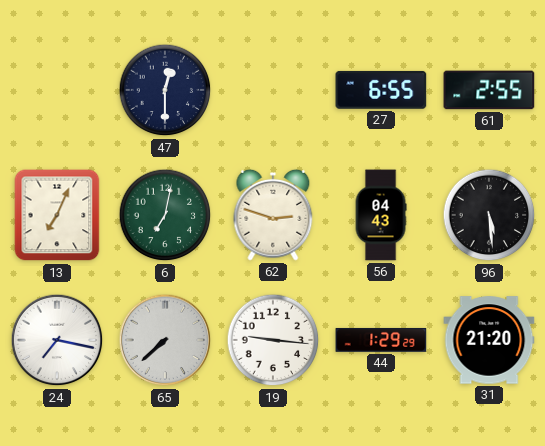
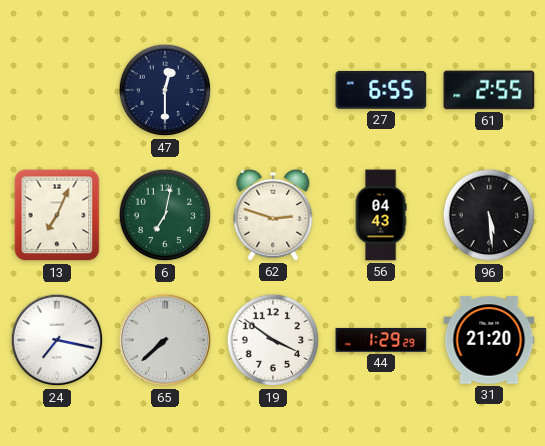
19: 9:16 -> 3:51 (273, 340)
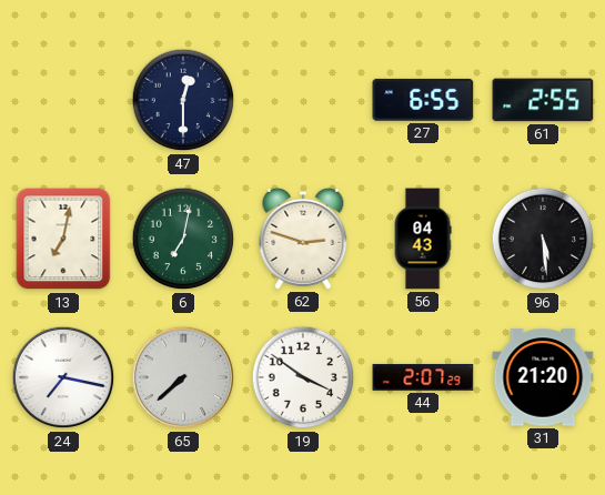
13: 7:04 -> 7:02 (63, 239)
44: 1:29 -> 2:07 (423, 377)
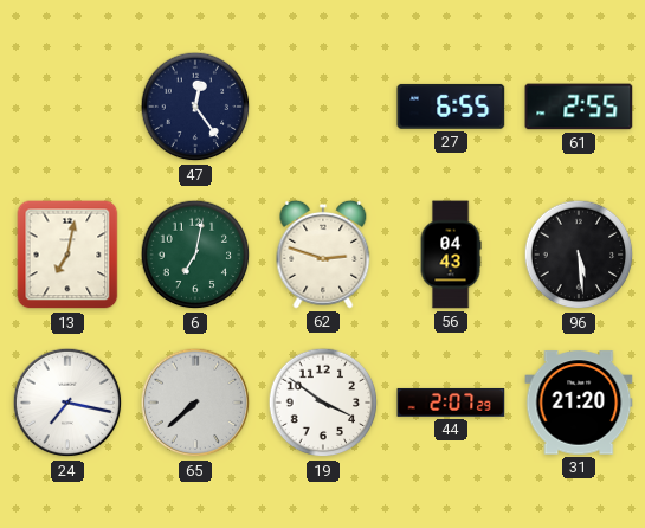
47: 12:30 -> 12:24 (195, 107)
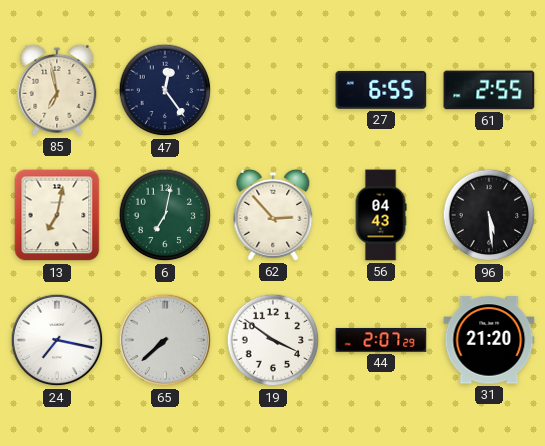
85: none -> 6:58 (57, 90)
62: 2:48 -> 2:53 (273, 215)
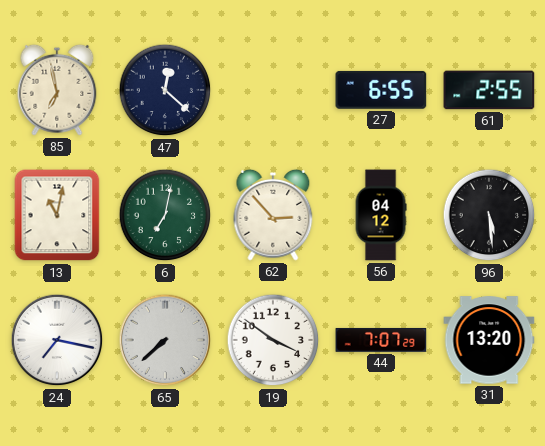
47: 12:24 -> 12:22 (165, 90)
13: 7:02 -> 11:02 (57, 215)
56: 04:43 -> 04:12 (381, 215)
44: 2:07 -> 7:07 (381, 340)
31: 21:20 -> 13:20 (489, 340)
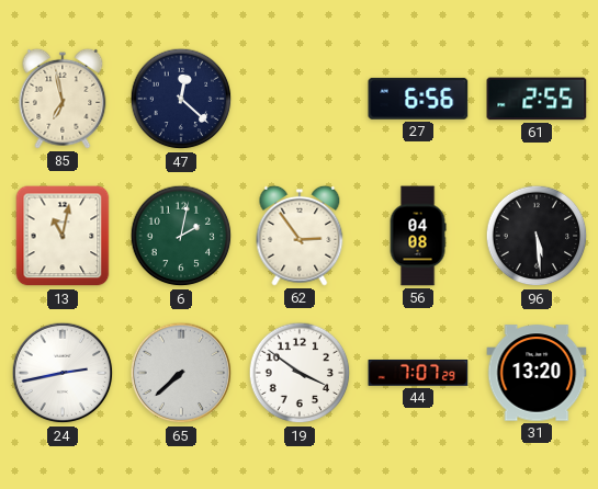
27: 6:55 -> 6:56 (418, 99)
6: 7:02 -> 2:02 (181, 236)
62: 2:53 -> 2:54 (300, 236)
56: 04:12 -> 04:08 (418, 236)
24: 7:17 -> 2:43 (63, 373)
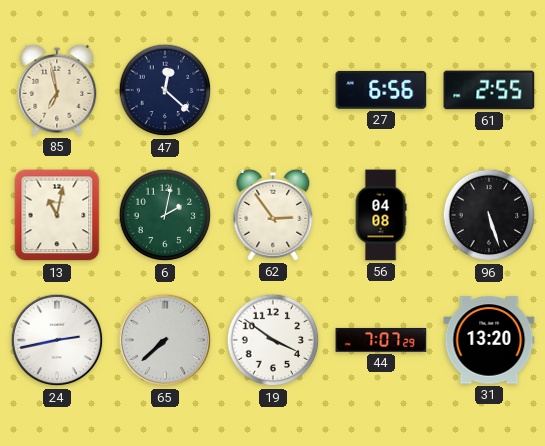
96: 5:29 -> 5:27 (489, 215)
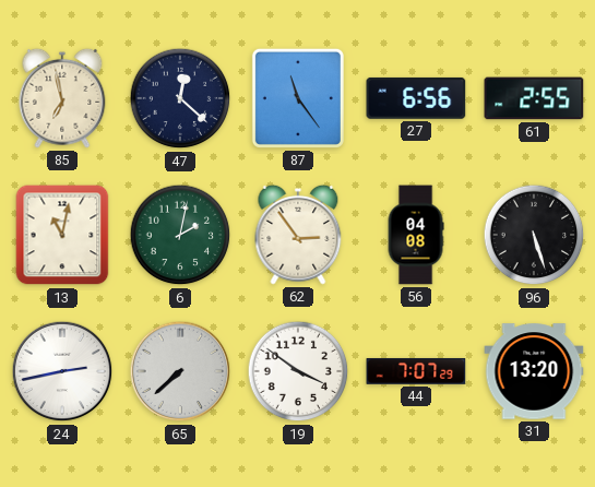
87: none -> 11:24 (298, 98)
